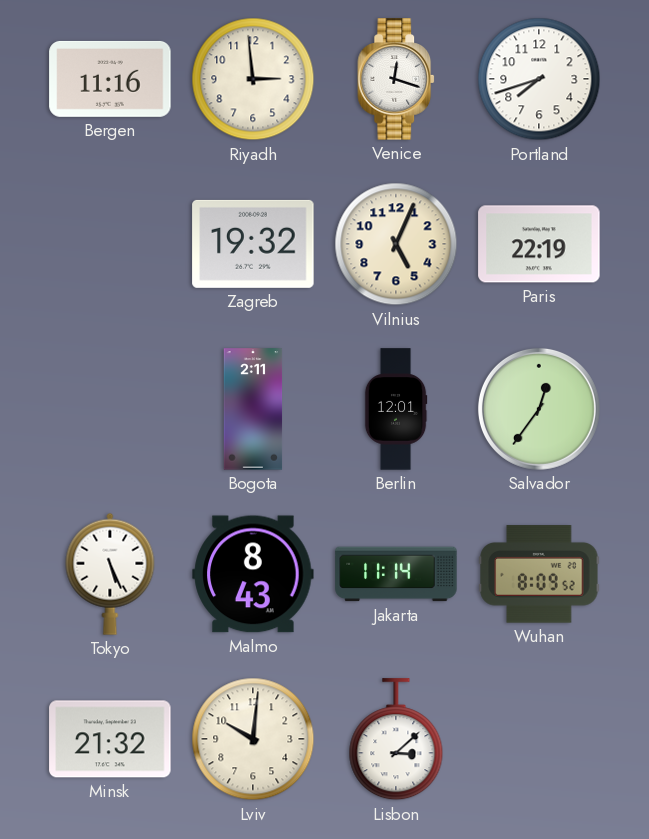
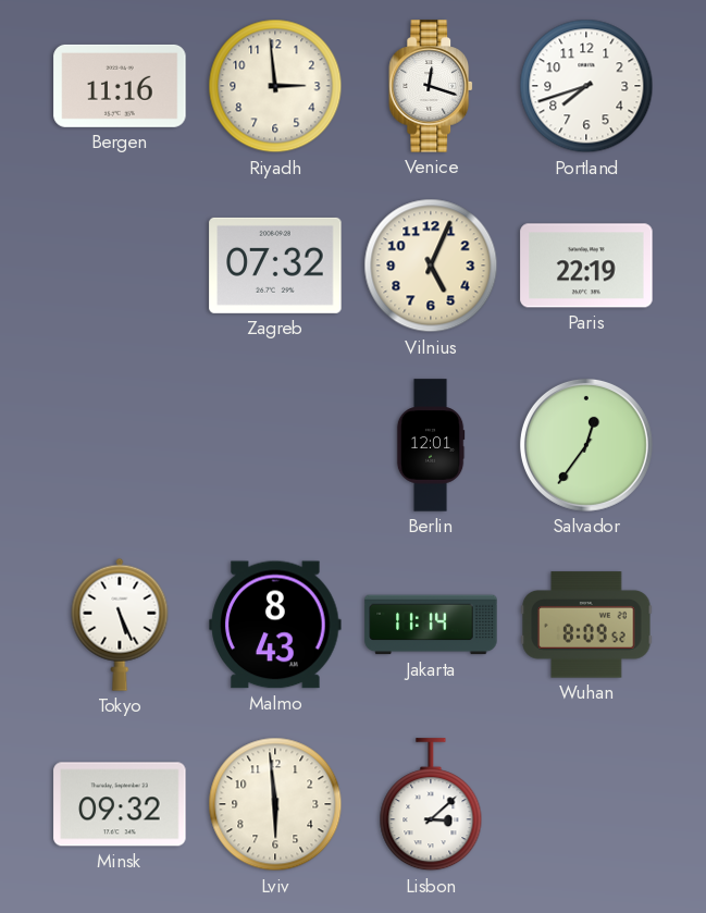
Zagreb: 19:32 -> 07:32 (275, 266)
Bogota: 2:11 -> none (253, 409)
Minsk: 21:32 -> 09:32 (120, 804)
Lviv: 10:01 -> 5:59 (275, 804)
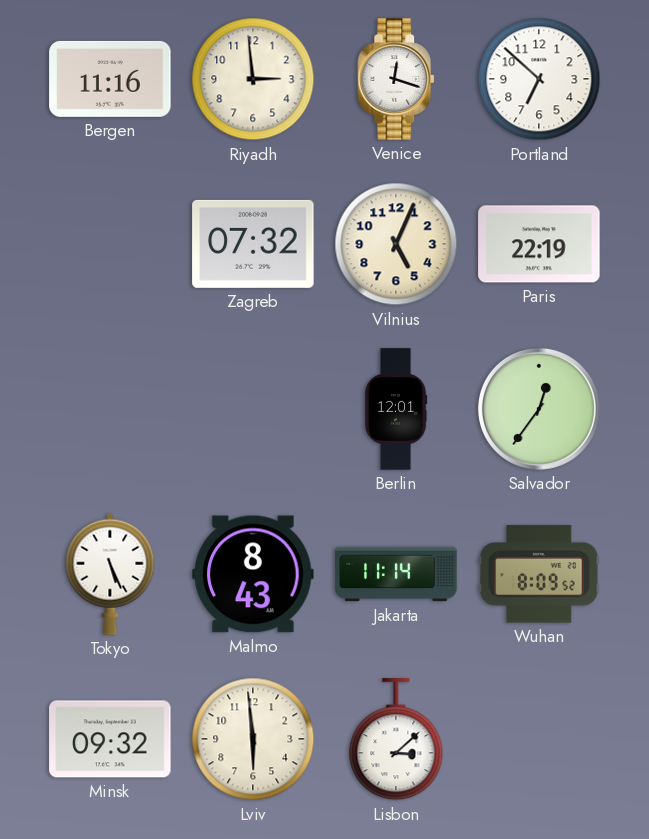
Portland: 7:42 -> 6:52 (539, 79)
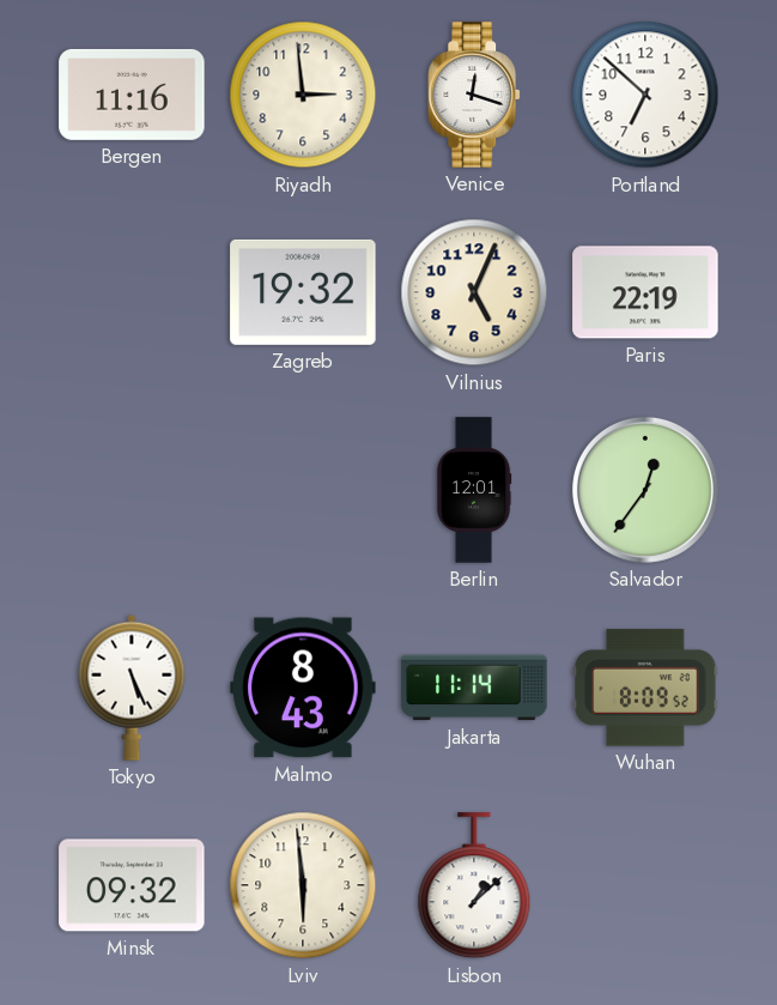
Zagreb: 07:32 -> 19:32 (303, 292)
Lisbon: 3:08 -> 1:08 (474, 886)
